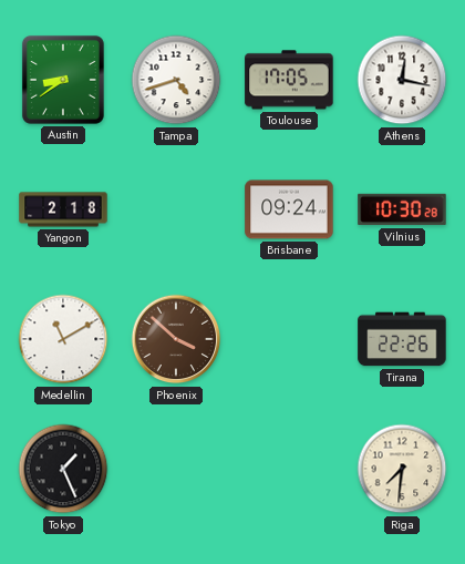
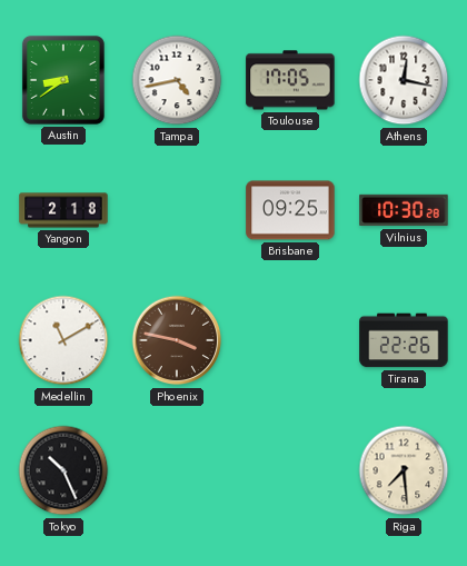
Tampa: 4:42 -> 4:43 (177, 80)
Brisbane: 09:24 -> 09:25 (290, 210)
Phoenix: 3:52 -> 3:47 (177, 340)
Tokyo: 1:26 -> 10:26 (63, 470)
Riga: 7:31 -> 7:29 (404, 470)
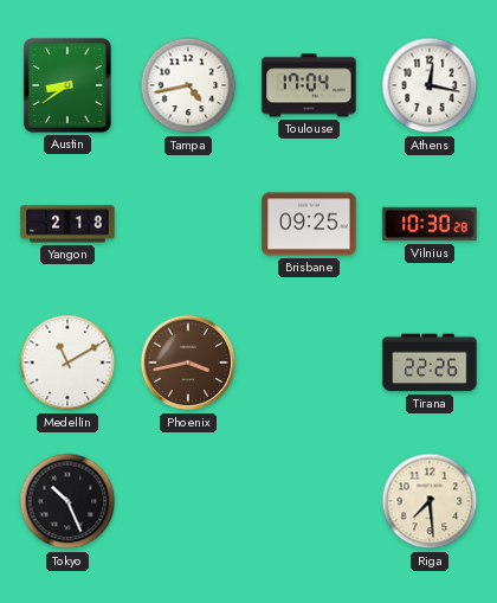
Toulouse: 17:05 -> 17:04 (309, 85)
Phoenix: 3:47 -> 3:43 (188, 363)
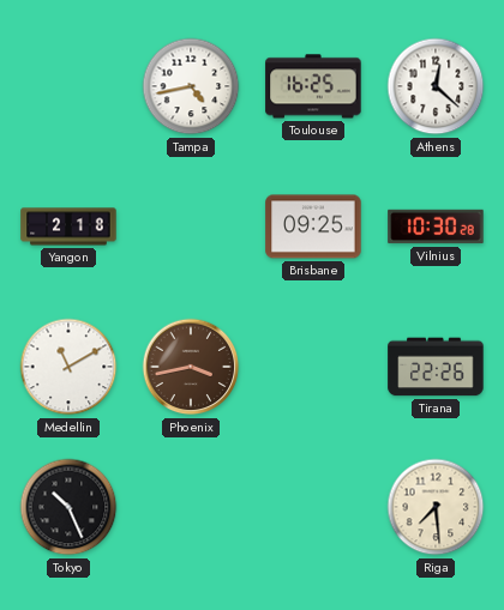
Austin: 8:39 -> none (67, 85)
Toulouse: 17:04 -> 16:25 (313, 86)
Athens: 12:17 -> 12:22 (436, 86)
